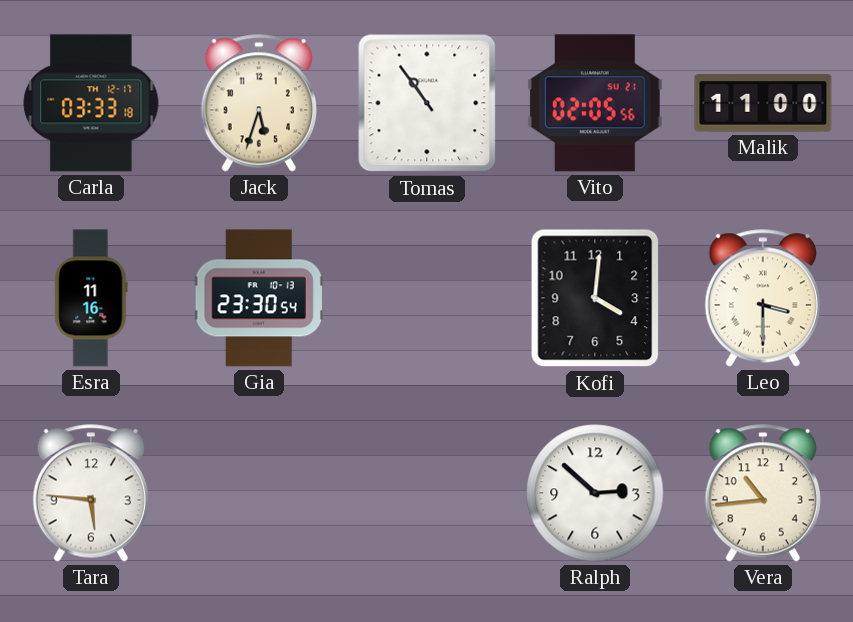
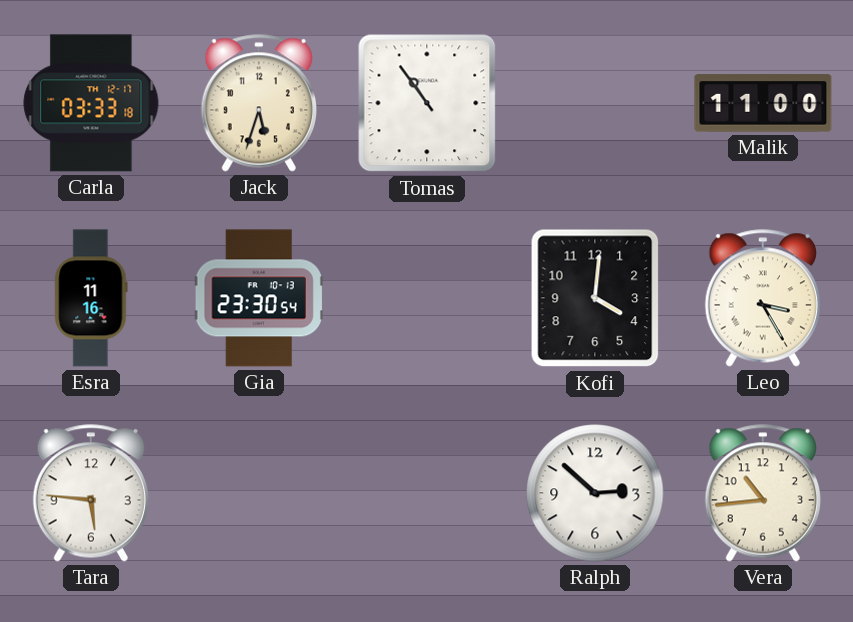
Vito: 02:05 -> none (595, 103)
Leo: 3:30 -> 3:25 (763, 298)
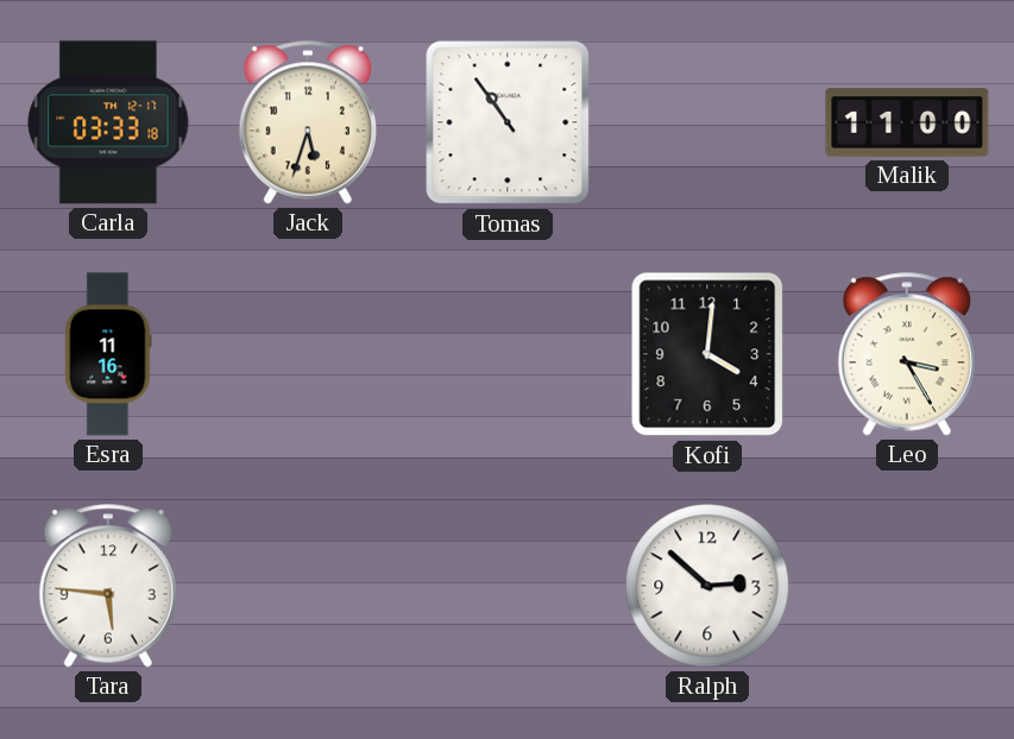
Gia: 23:30 -> none (259, 298)
Vera: 10:44 -> none (763, 493)
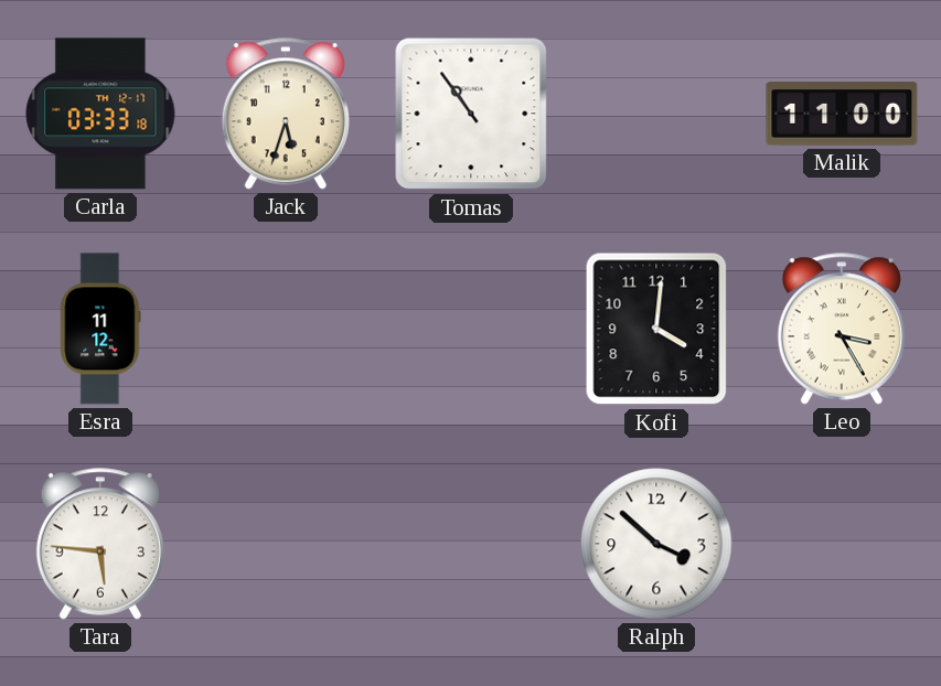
Esra: 11:16 -> 11:12 (100, 329)
Ralph: 2:52 -> 3:52 (656, 544)
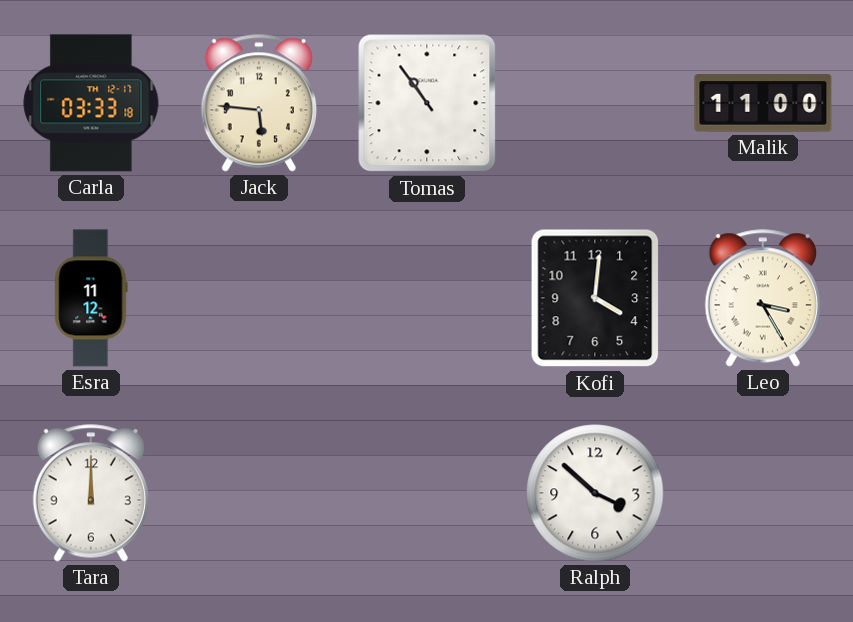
Jack: 5:33 -> 5:46 (259, 103)
Tara: 5:46 -> 12:00 (91, 493)
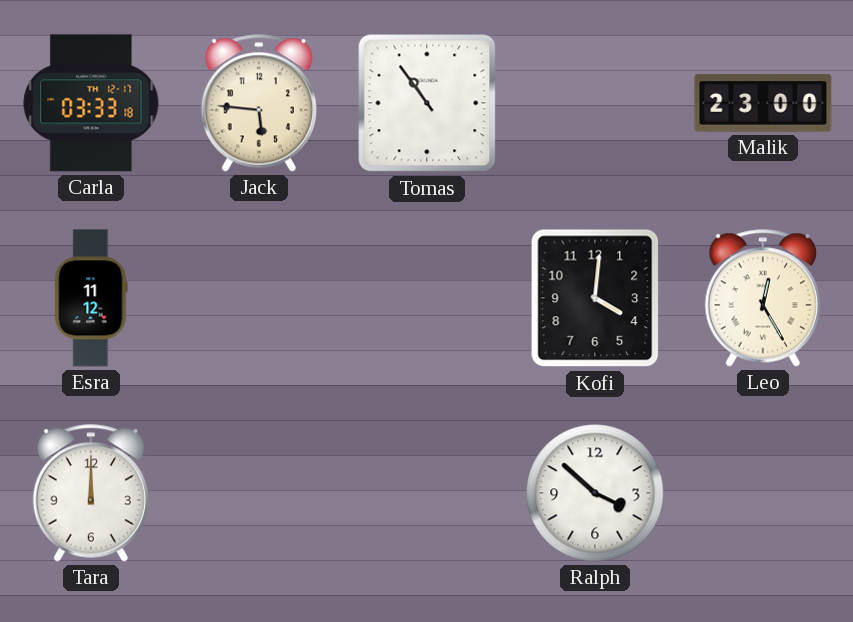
Malik: 11:00 -> 23:00 (763, 103)
Leo: 3:25 -> 12:25 (763, 298)
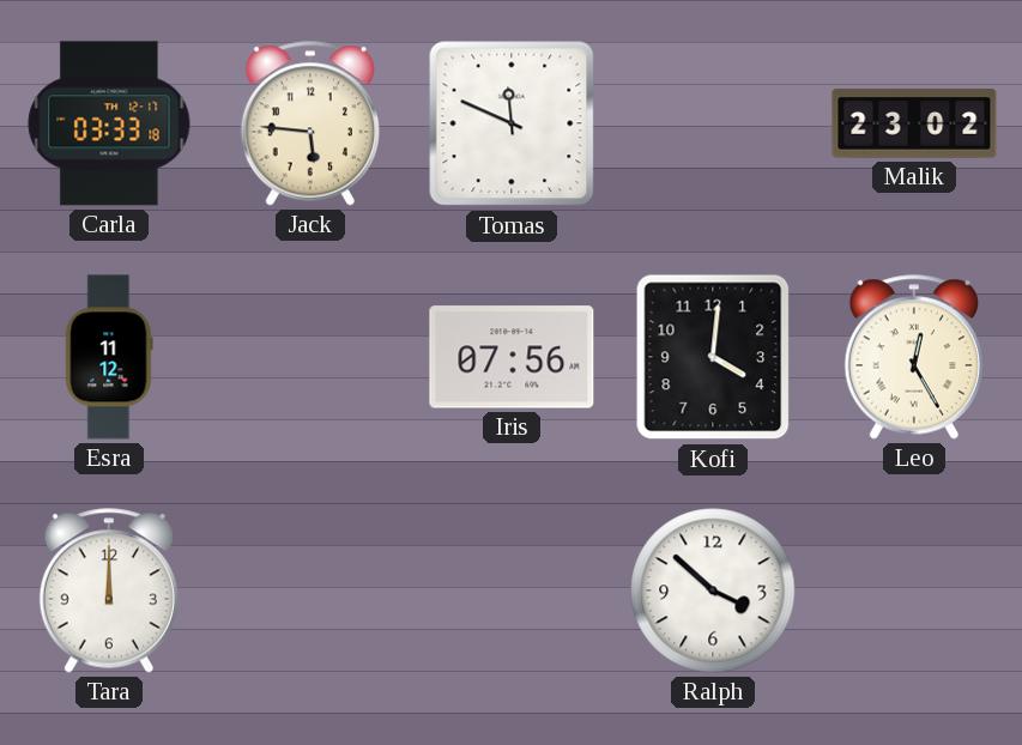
Tomas: 10:54 -> 11:49 (512, 123)
Malik: 23:00 -> 23:02 (914, 123)
Iris: none -> 07:56 (512, 357)
